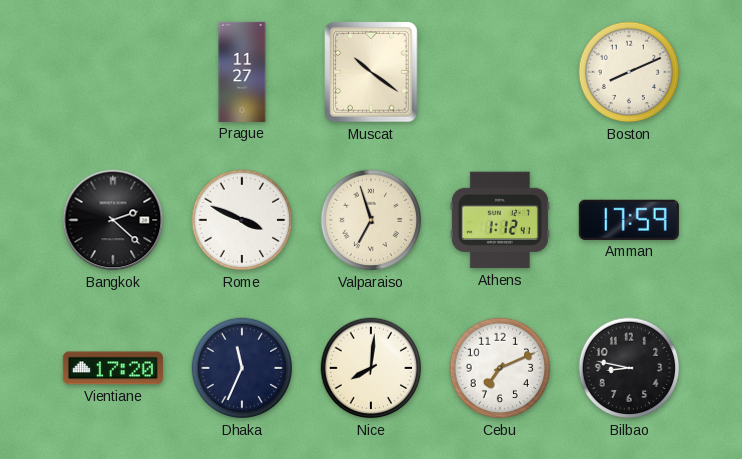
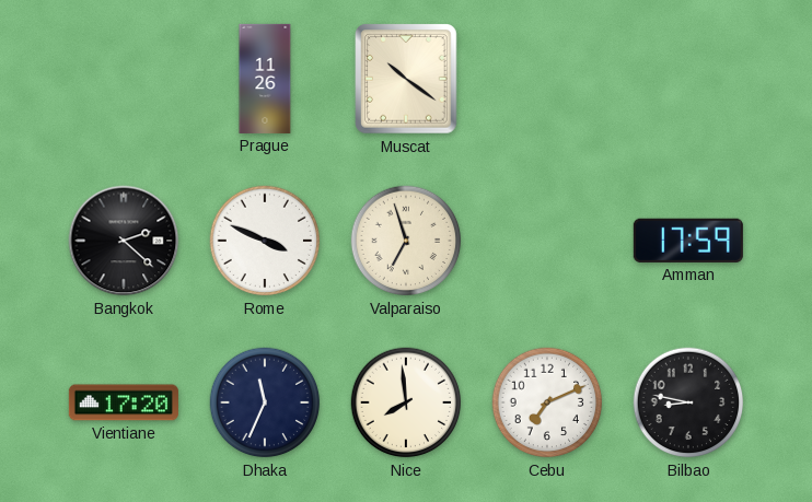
Prague: 11:27 -> 11:26 (265, 79)
Boston: 8:11 -> none (629, 72)
Athens: 1:12 -> none (500, 220)
Nice: 8:01 -> 7:59 (406, 402)
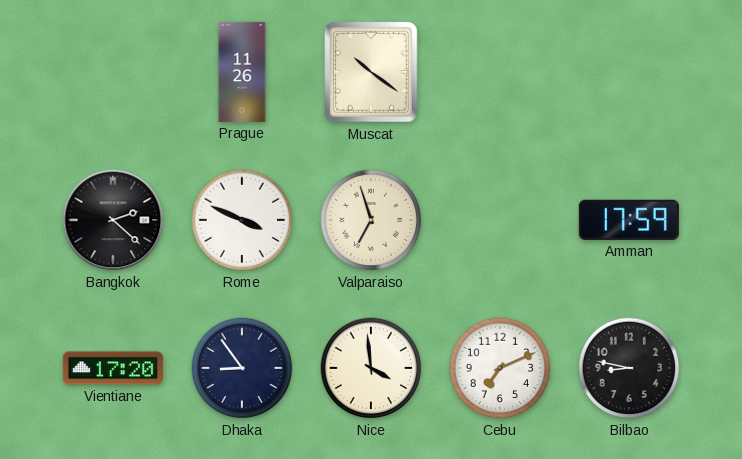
Dhaka: 11:34 -> 8:54 (242, 368)
Nice: 7:59 -> 3:59 (371, 368)
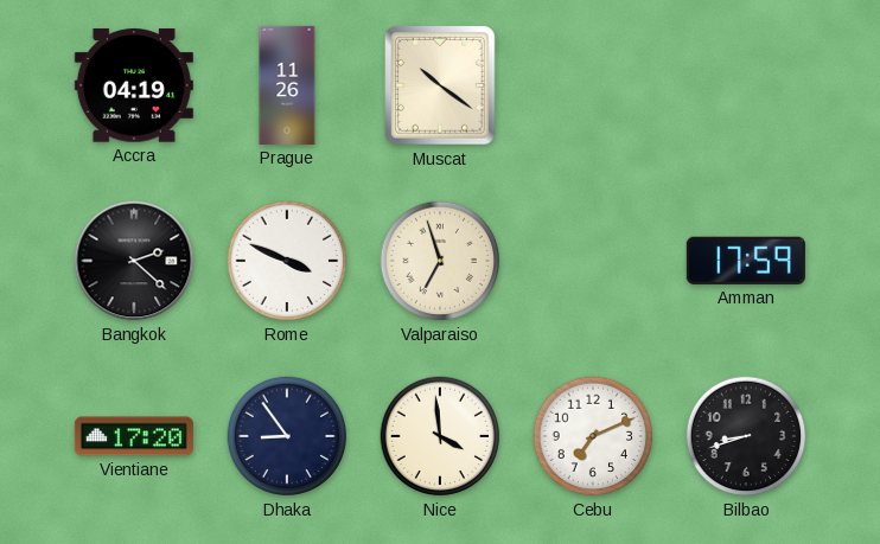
Accra: none -> 04:19 (134, 85)
Bilbao: 8:47 -> 8:42 (746, 436)
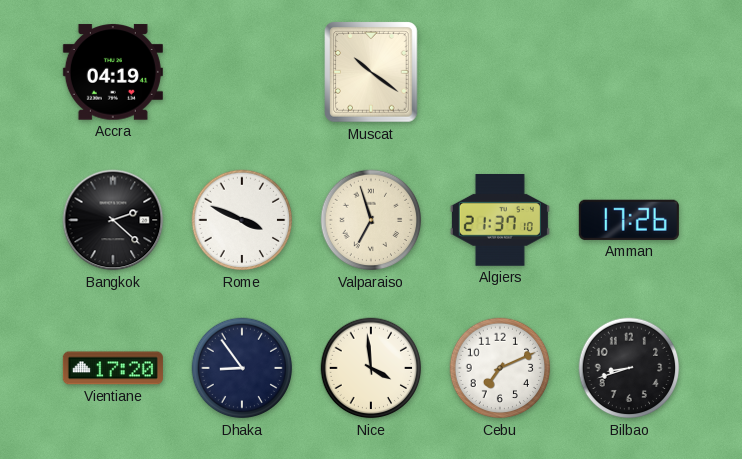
Prague: 11:26 -> none (287, 85)
Algiers: none -> 21:37 (500, 221)
Amman: 17:59 -> 17:26 (629, 220)
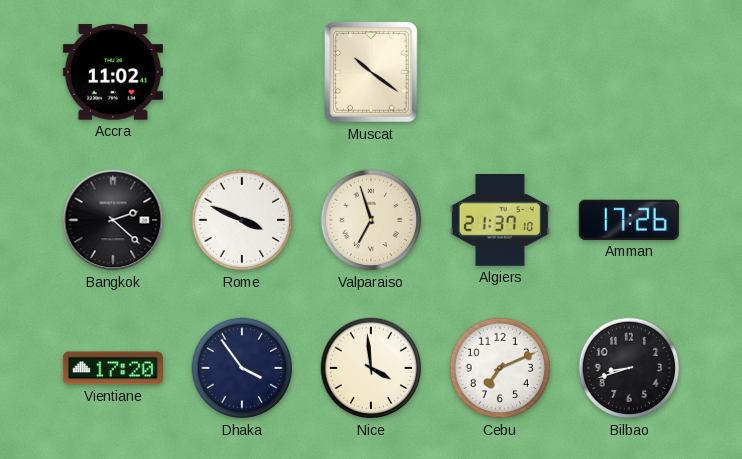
Accra: 04:19 -> 11:02 (113, 72)
Dhaka: 8:54 -> 3:54 (242, 368)
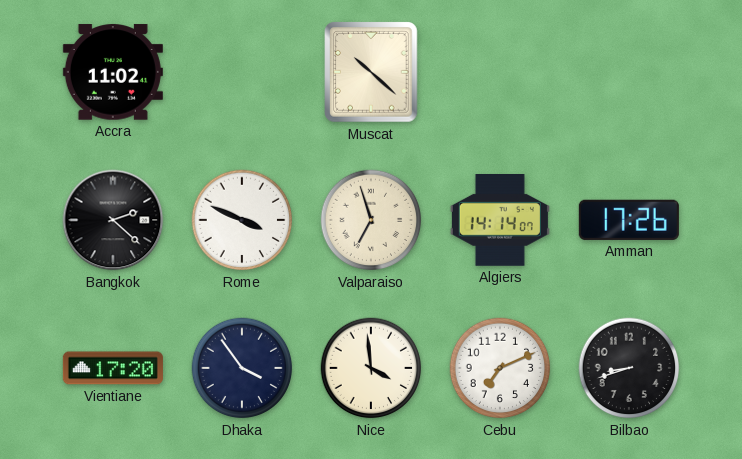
Muscat: 10:21 -> 10:22 (371, 72)
Algiers: 21:37 -> 14:14 (500, 221)
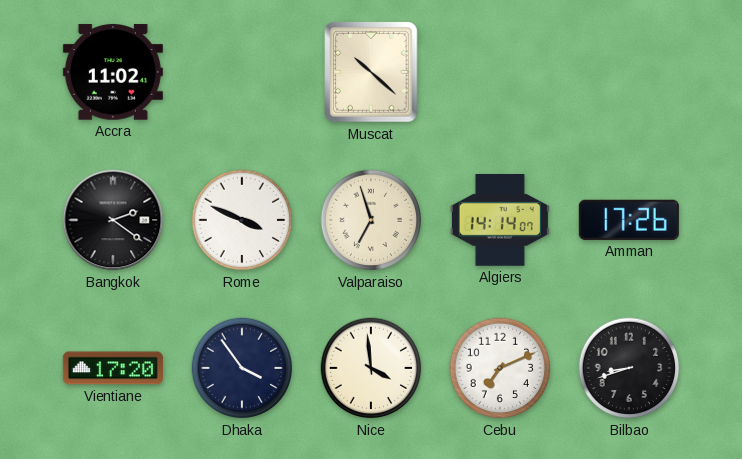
Bangkok: 2:22 -> 2:21 (113, 220)
